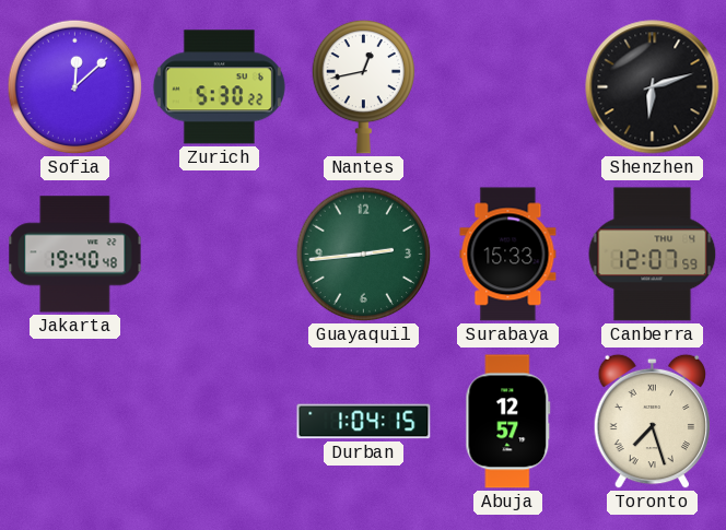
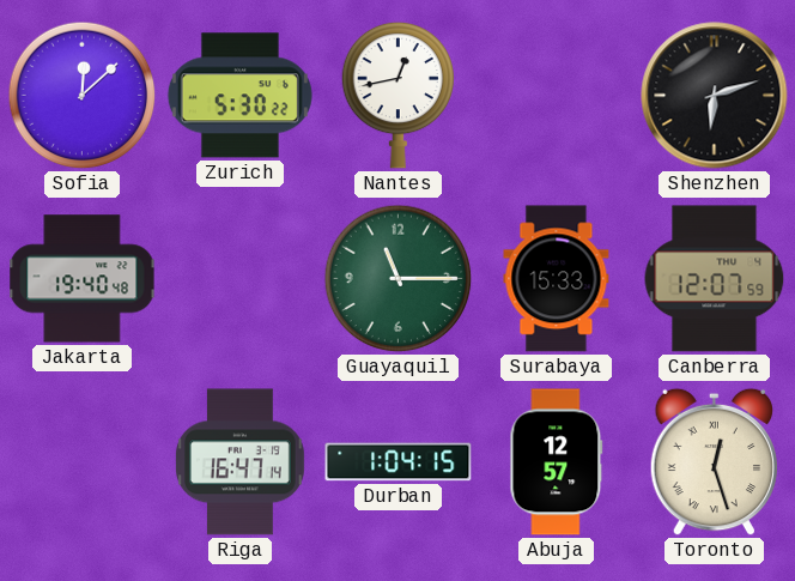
Guayaquil: 2:44 -> 11:15 (399, 279)
Riga: none -> 16:47 (239, 462)
Toronto: 7:27 -> 12:27 (714, 462)
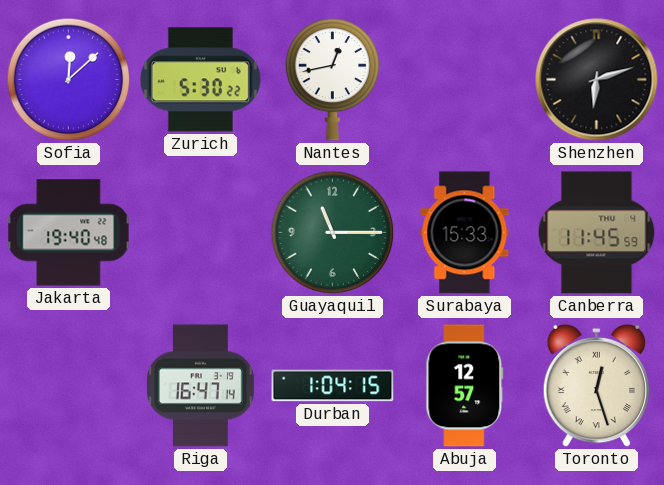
Canberra: 12:07 -> 11:45 (597, 233)
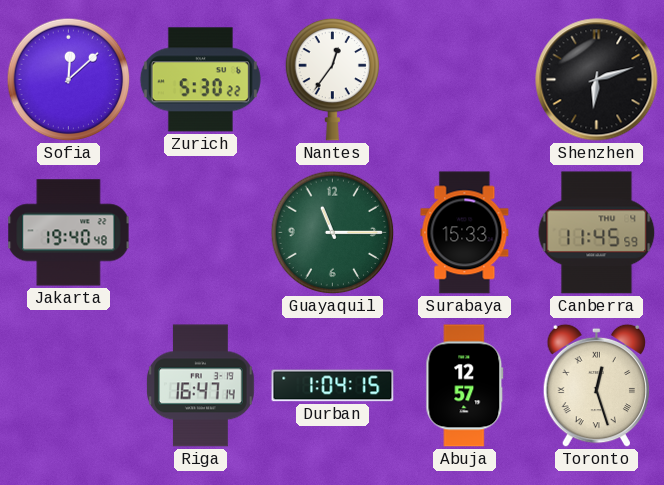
Nantes: 12:43 -> 12:36 (333, 79)
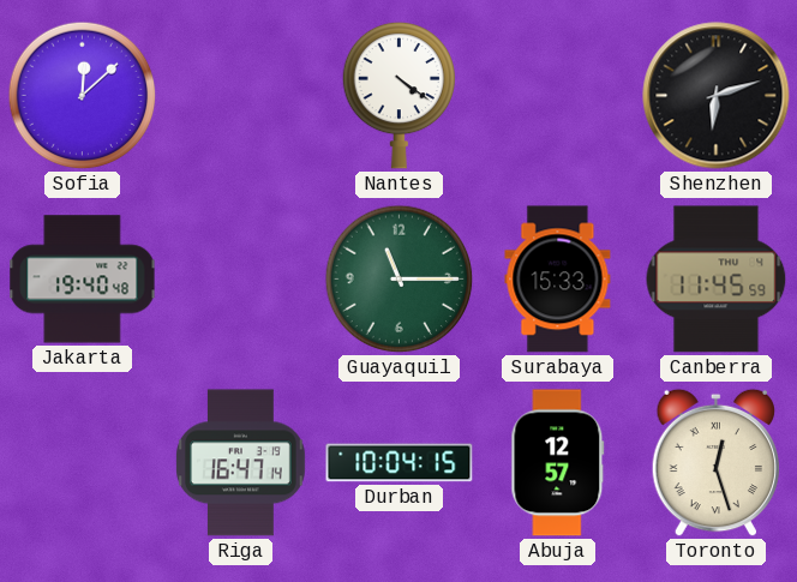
Zurich: 5:30 -> none (200, 80)
Nantes: 12:36 -> 4:21 (400, 95)
Durban: 1:04 -> 10:04 (400, 463)
